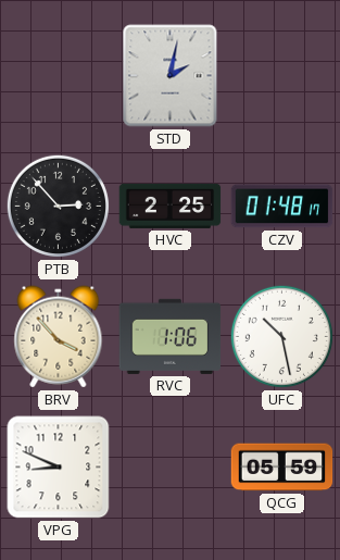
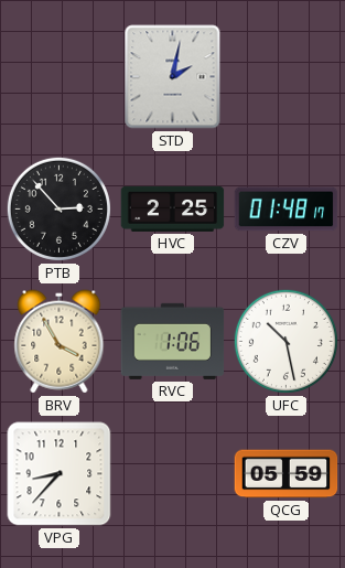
BRV: 3:53 -> 3:55 (60, 342)
VPG: 8:49 -> 8:37 (60, 474)
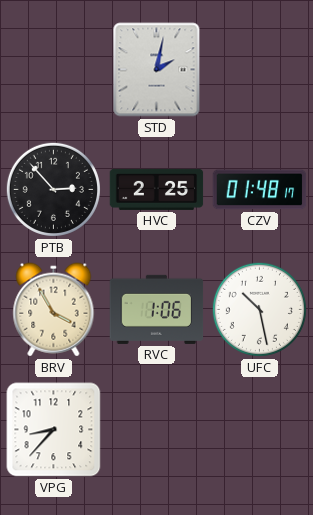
QCG: 05:59 -> none (287, 474)
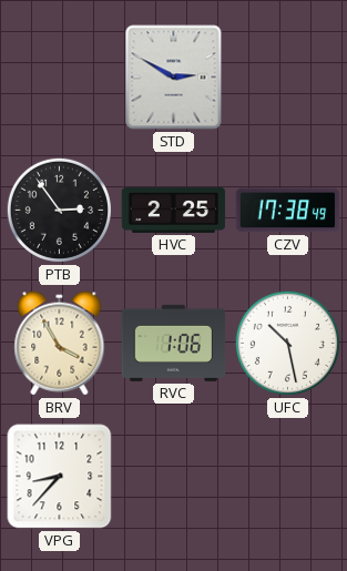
STD: 2:02 -> 2:50 (174, 78)
PTB: 2:53 -> 2:54 (59, 210)
CZV: 01:48 -> 17:38 (288, 211)
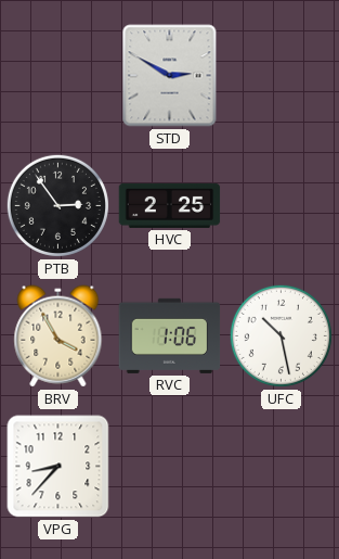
CZV: 17:38 -> none (288, 211)
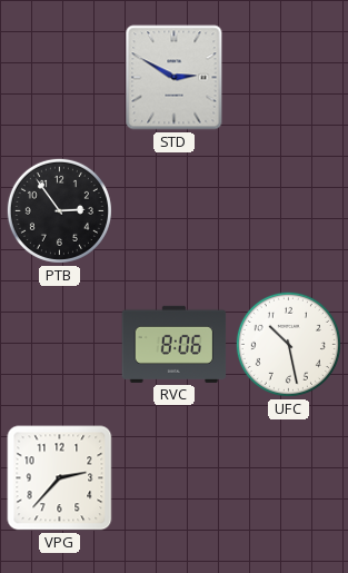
HVC: 2:25 -> none (170, 205)
BRV: 3:55 -> none (58, 336)
RVC: 1:06 -> 8:06 (175, 344)
VPG: 8:37 -> 2:37 (60, 478)
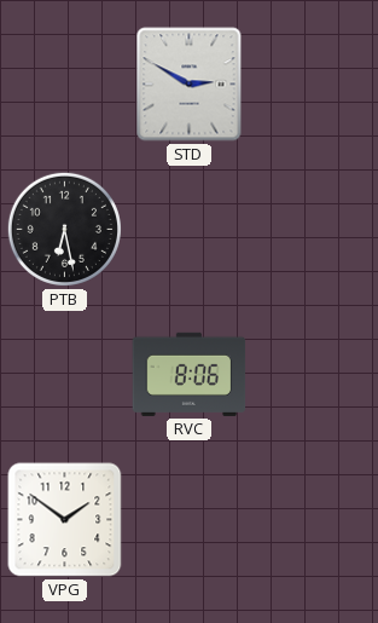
PTB: 2:54 -> 6:28 (64, 229)
UFC: 10:28 -> none (288, 344)
VPG: 2:37 -> 1:51 (65, 520)
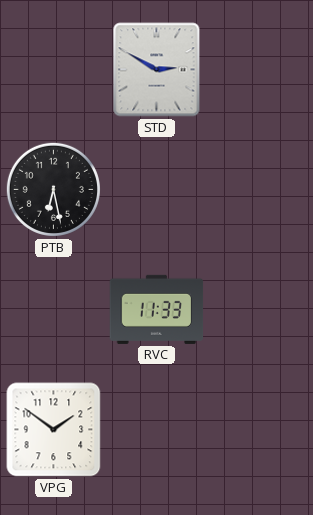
RVC: 8:06 -> 11:33 (157, 309)
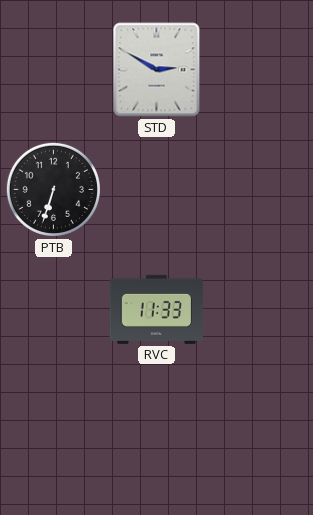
PTB: 6:28 -> 6:33 (53, 189)
VPG: 1:51 -> none (54, 430)
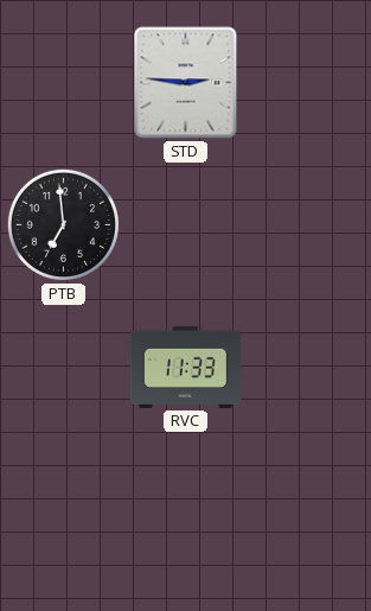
STD: 2:50 -> 2:46 (186, 83)
PTB: 6:33 -> 6:59 (63, 224)
